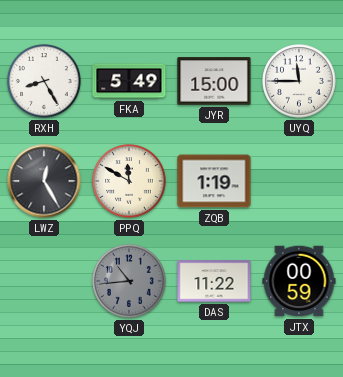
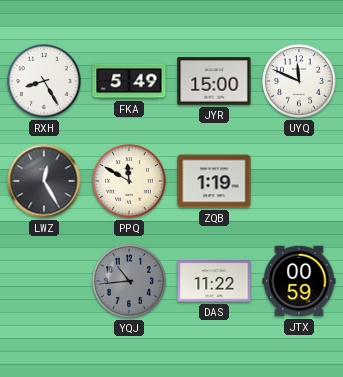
UYQ: 11:45 -> 11:49 (299, 81)
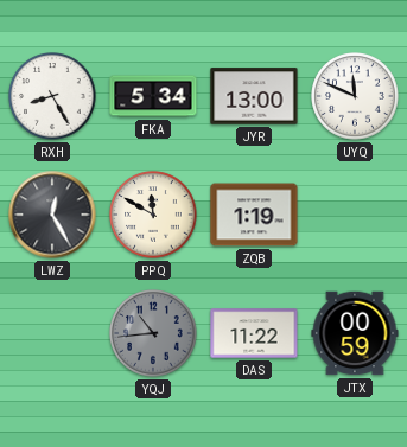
FKA: 5:49 -> 5:34 (153, 96)
JYR: 15:00 -> 13:00 (254, 96)
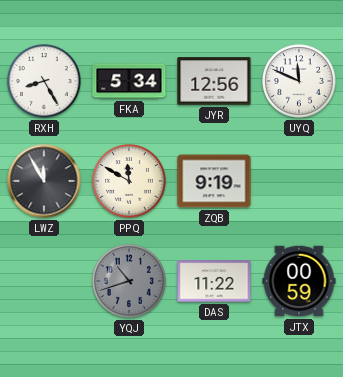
JYR: 13:00 -> 12:56 (214, 81)
LWZ: 12:25 -> 11:55 (44, 181)
ZQB: 1:19 -> 9:19 (214, 181)
YQJ: 10:44 -> 10:42 (129, 281)
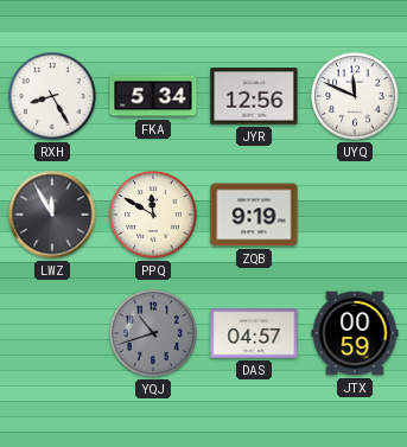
DAS: 11:22 -> 04:57 (254, 333)
